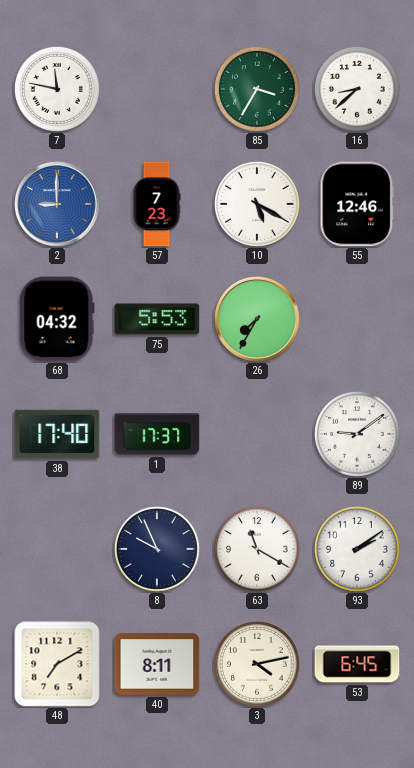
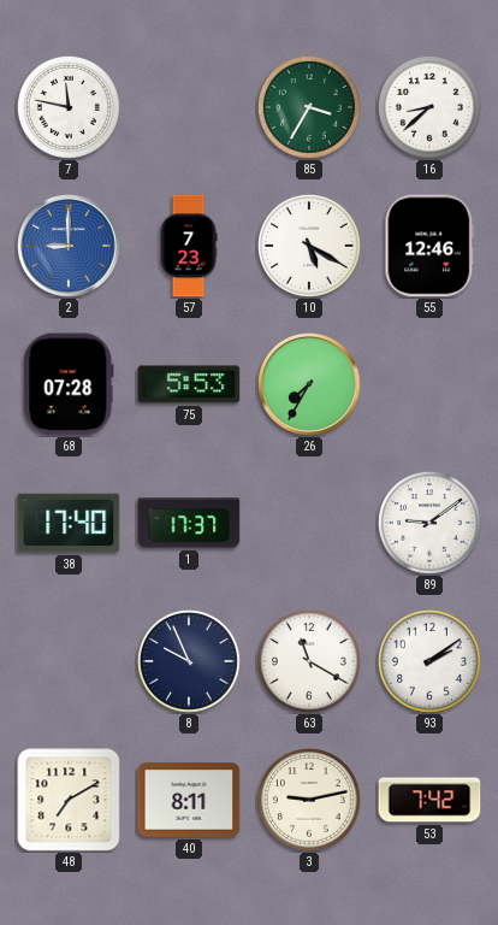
68: 04:32 -> 07:28 (69, 384)
3: 4:13 -> 9:13 (309, 800)
53: 6:45 -> 7:42 (429, 800)
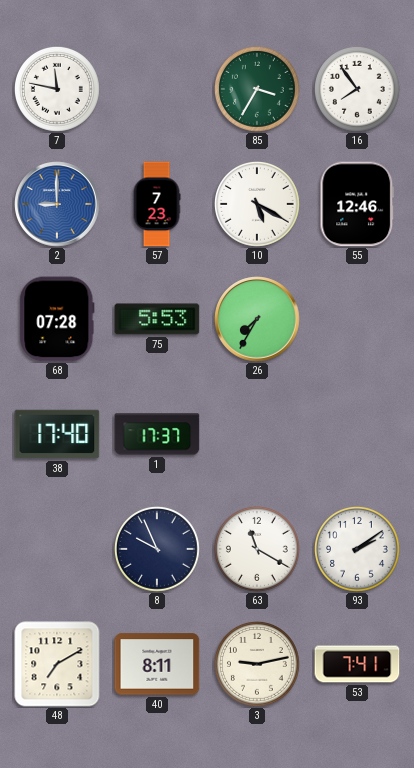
16: 8:38 -> 7:54 (357, 89)
89: 9:09 -> none (429, 523)
53: 7:42 -> 7:41 (357, 664)
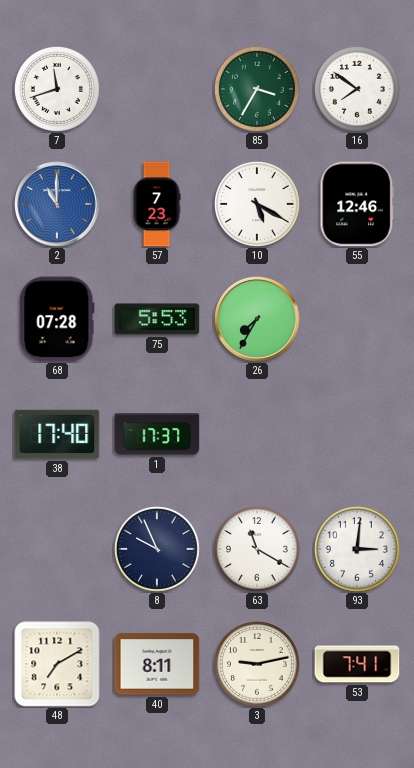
7: 11:47 -> 11:42 (57, 89)
16: 7:54 -> 7:51 (357, 89)
2: 9:00 -> 11:00 (57, 204)
93: 2:09 -> 3:01 (357, 549)
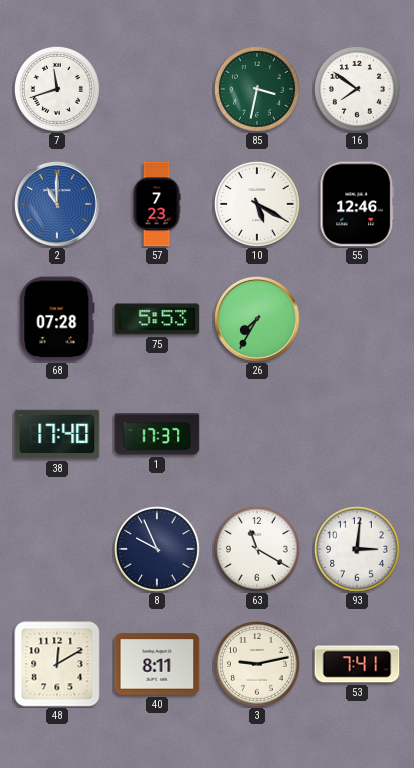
85: 3:35 -> 3:32 (257, 89)
48: 7:10 -> 12:10 (57, 664)
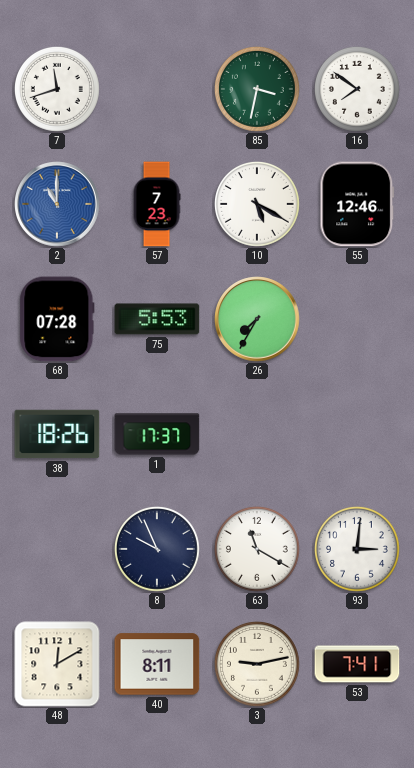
38: 17:40 -> 18:26 (57, 434)
